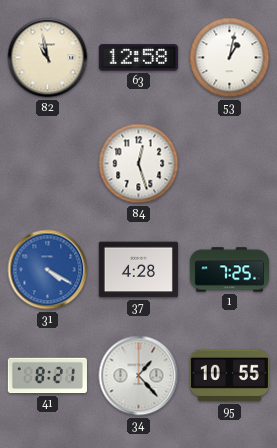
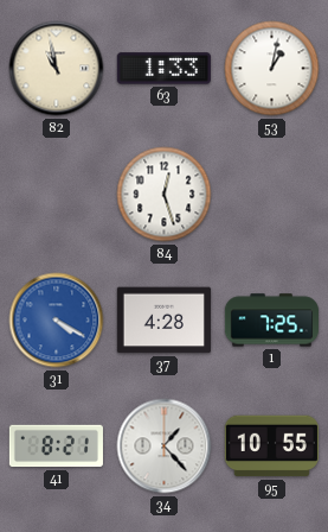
63: 12:58 -> 1:33 (163, 69)
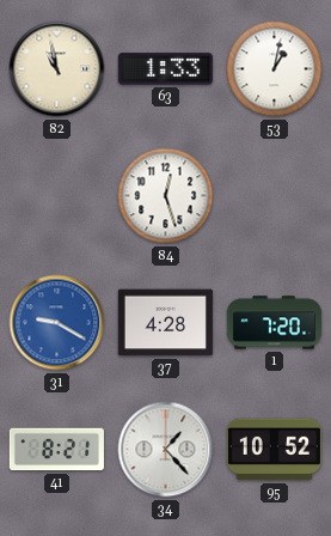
31: 4:20 -> 9:20 (57, 323)
1: 7:25 -> 7:20 (274, 323)
95: 10:55 -> 10:52 (274, 450)
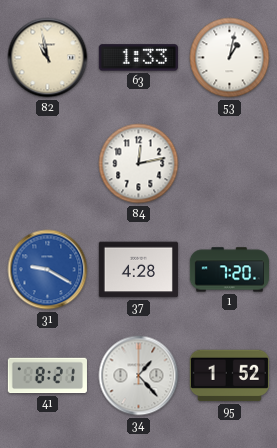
84: 12:27 -> 12:13 (139, 164)
95: 10:52 -> 1:52 (229, 376)
